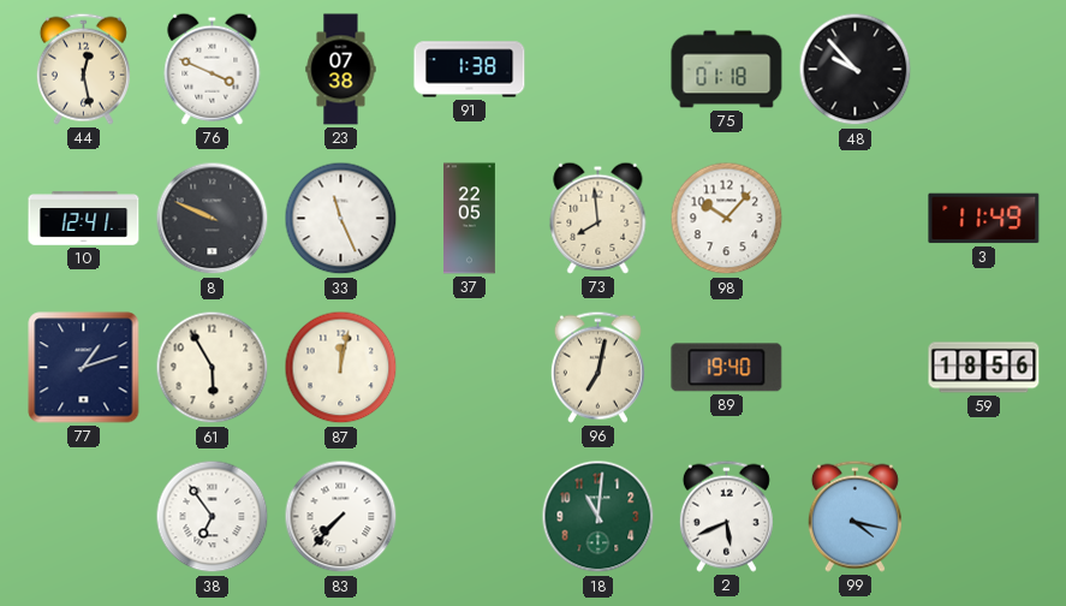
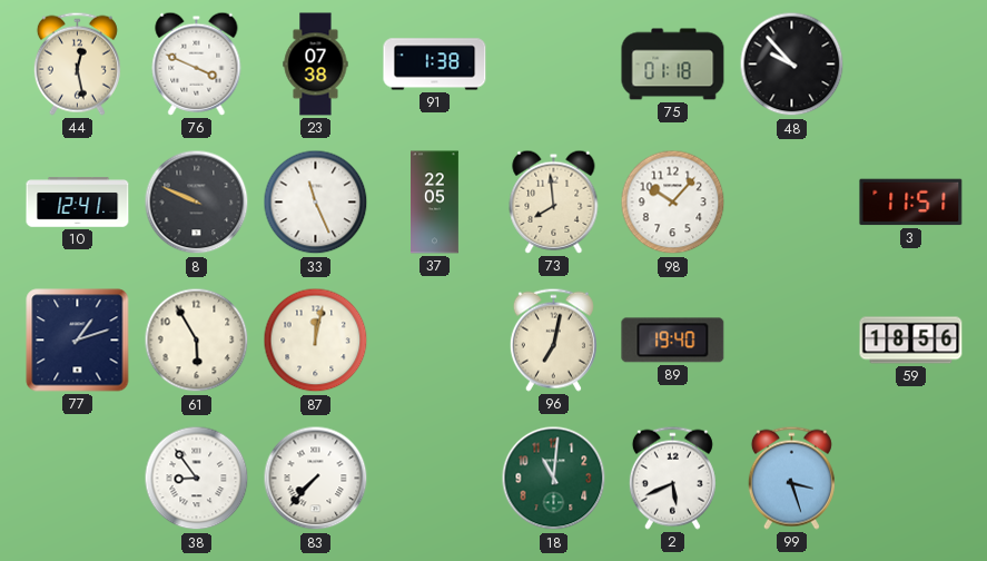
3: 11:49 -> 11:51 (911, 203)
38: 6:54 -> 8:54 (197, 479)
99: 4:17 -> 3:27 (791, 478)
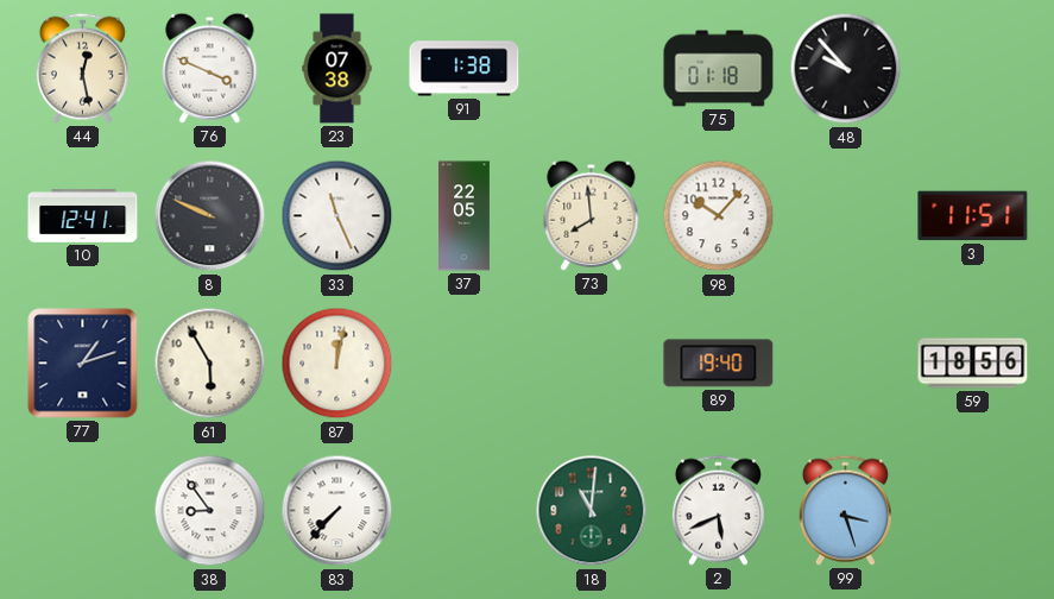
96: 7:02 -> none (553, 339)
